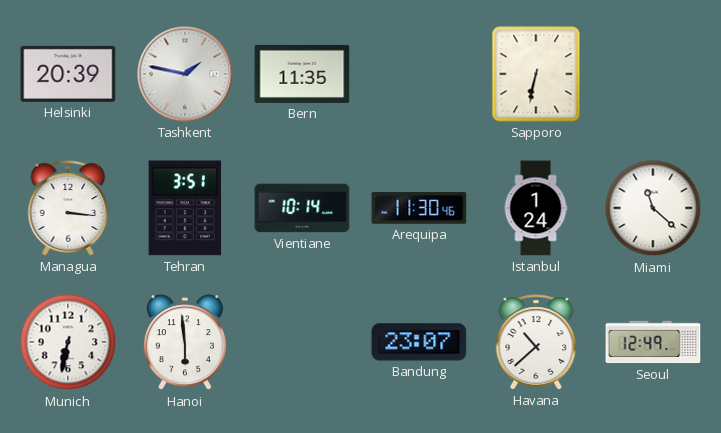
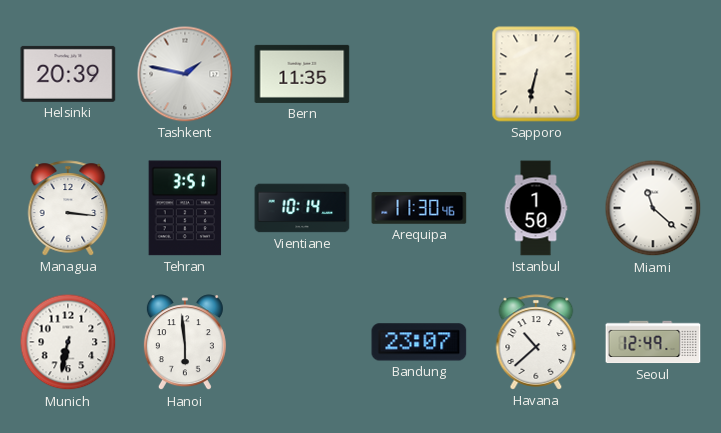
Istanbul: 1:24 -> 1:50 (536, 208)
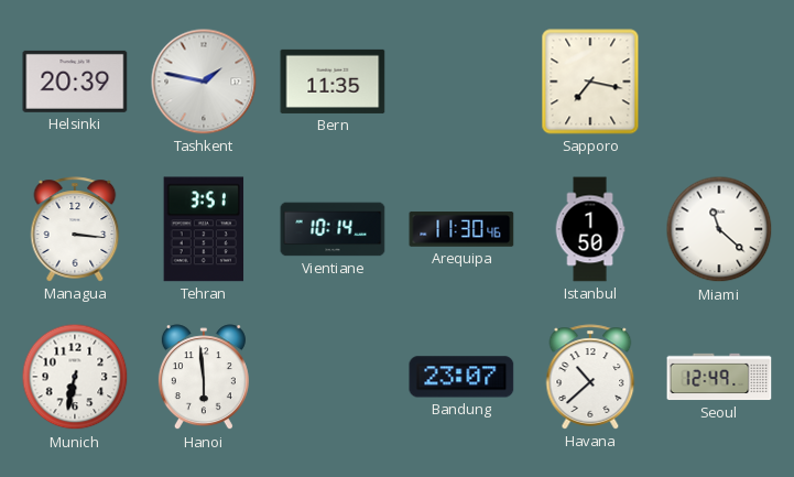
Sapporo: 6:32 -> 7:17 (590, 82)
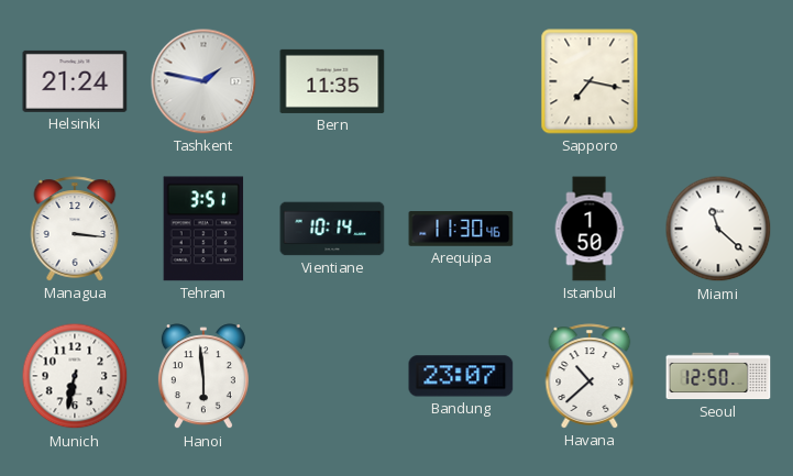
Helsinki: 20:39 -> 21:24 (75, 81)
Seoul: 12:49 -> 12:50 (718, 376)
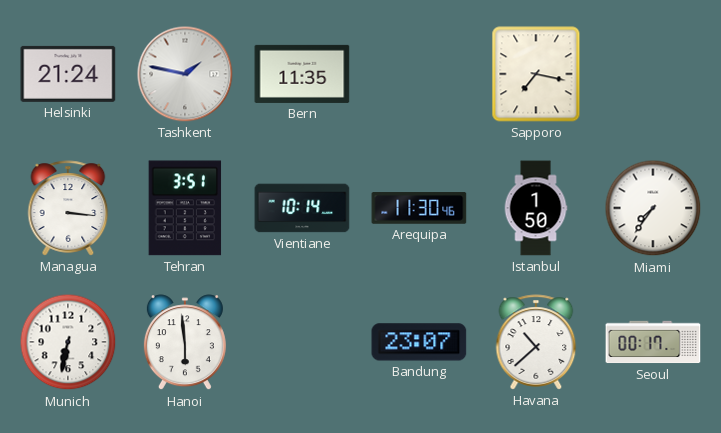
Miami: 11:22 -> 7:36 (653, 208)
Seoul: 12:50 -> 00:17 (653, 342)
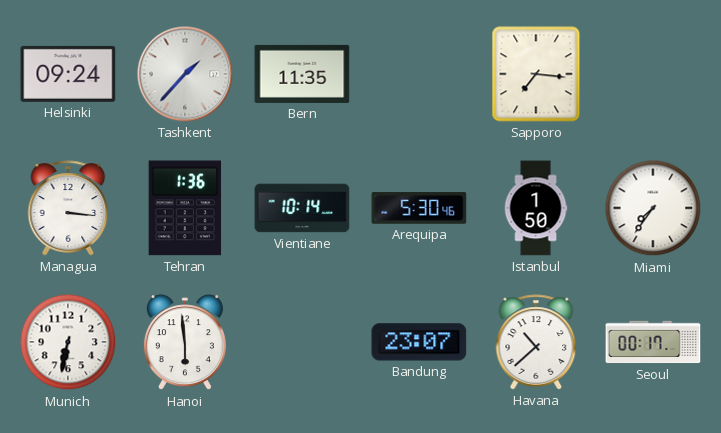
Helsinki: 21:24 -> 09:24 (68, 74)
Tashkent: 1:47 -> 1:37 (185, 74)
Sapporo: 7:17 -> 7:16 (536, 74)
Tehran: 3:51 -> 1:36 (185, 208)
Arequipa: 11:30 -> 5:30 (419, 208)
